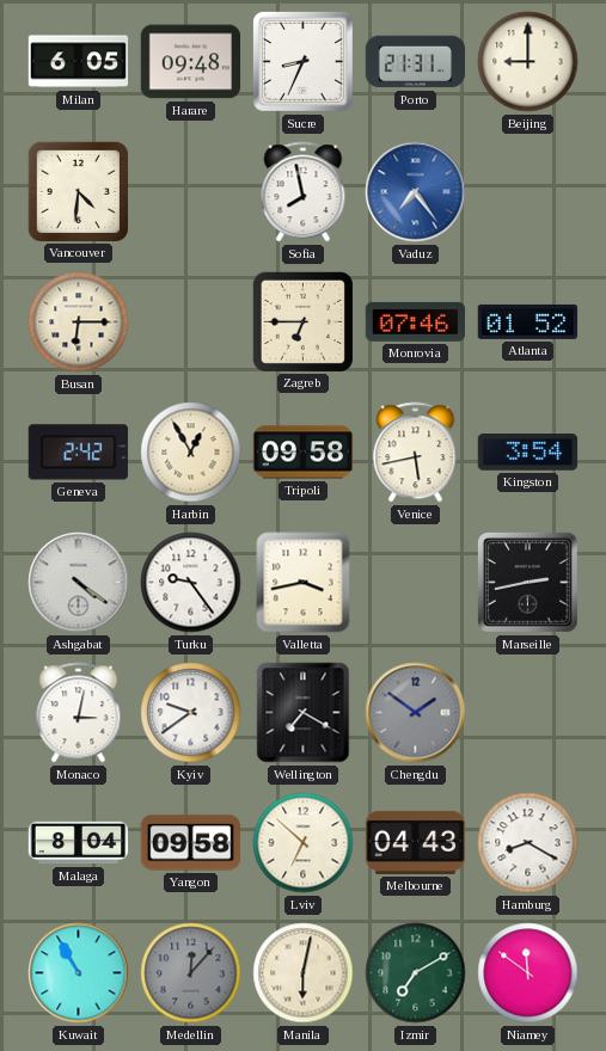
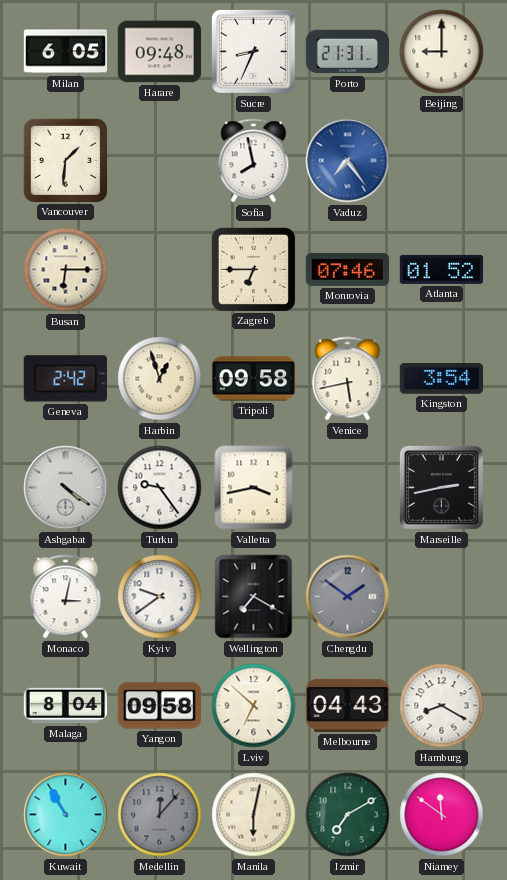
Vancouver: 4:31 -> 1:31 (65, 160)
Harbin: 12:55 -> 12:57 (160, 379)
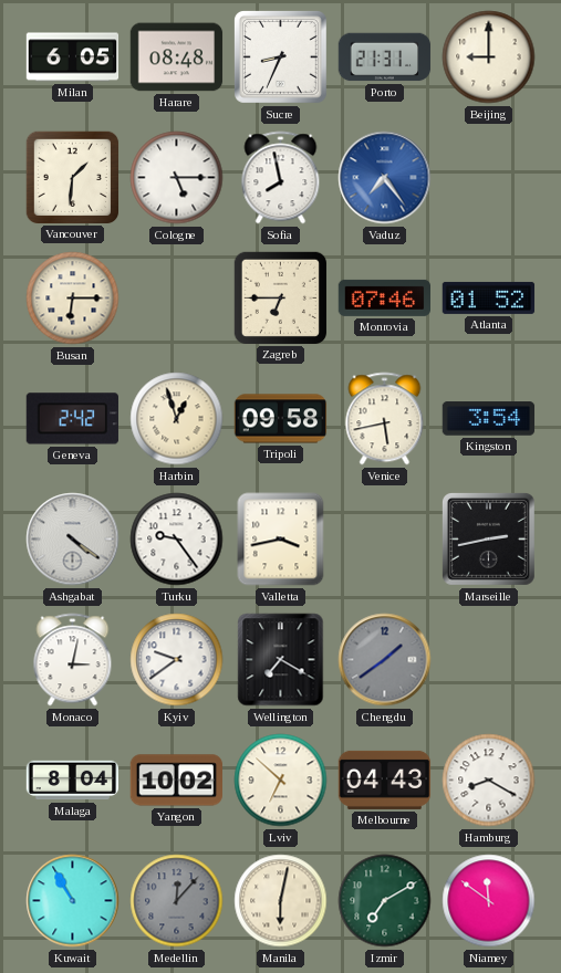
Harare: 09:48 -> 08:48 (177, 57)
Cologne: none -> 5:15 (177, 178)
Chengdu: 1:51 -> 1:39 (385, 660)
Yangon: 09:58 -> 10:02 (176, 781)
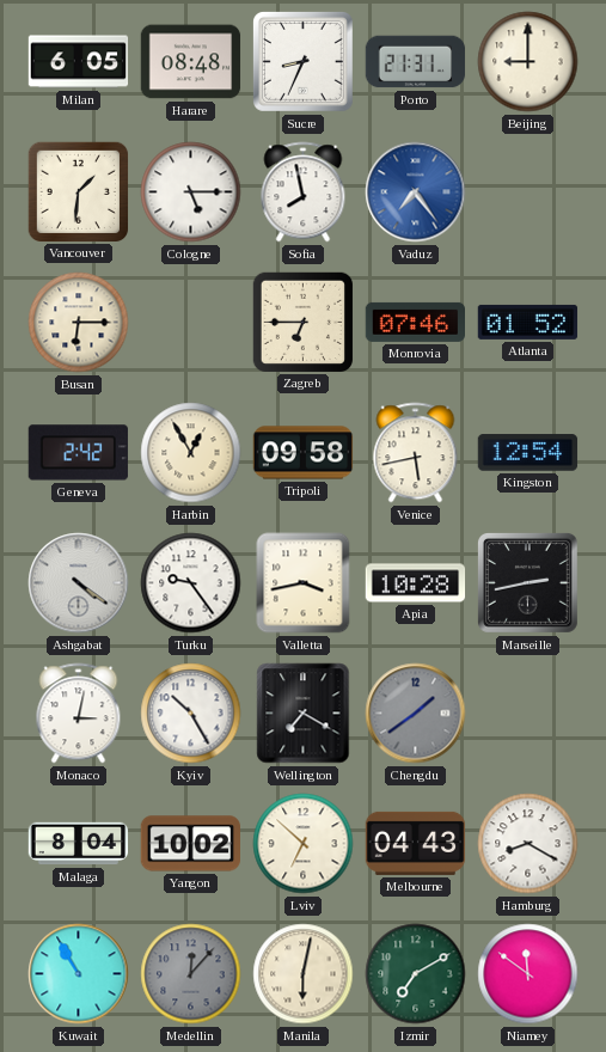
Harbin: 12:57 -> 12:55 (191, 453)
Kingston: 3:54 -> 12:54 (528, 453)
Apia: none -> 10:28 (416, 583)
Kyiv: 9:39 -> 10:25 (191, 714)
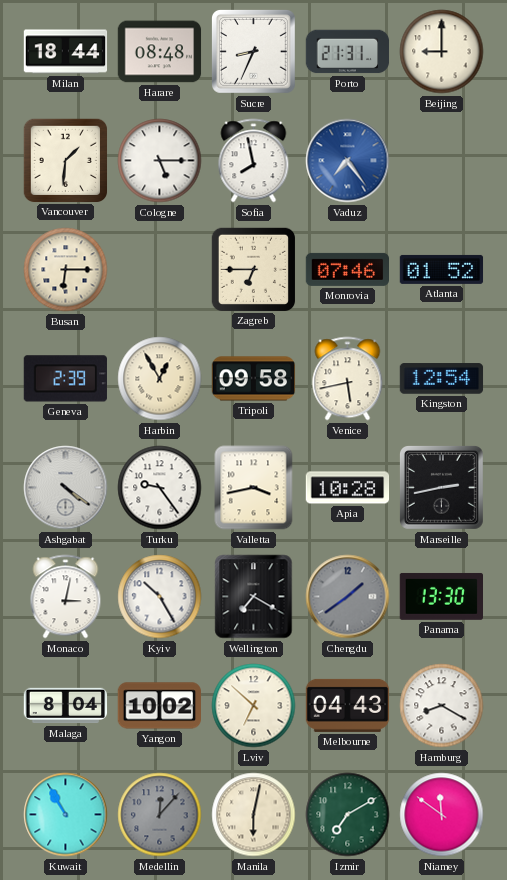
Milan: 6:05 -> 18:44 (66, 52)
Geneva: 2:42 -> 2:39 (65, 379)
Panama: none -> 13:30 (441, 596)
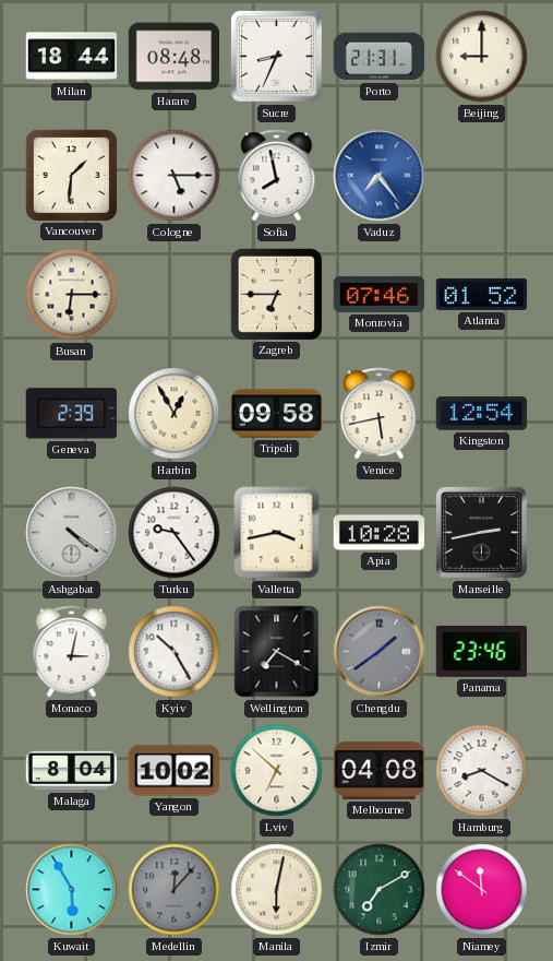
Panama: 13:30 -> 23:46 (481, 651)
Melbourne: 04:43 -> 04:08 (380, 770)
Kuwait: 10:55 -> 5:55 (72, 890)
